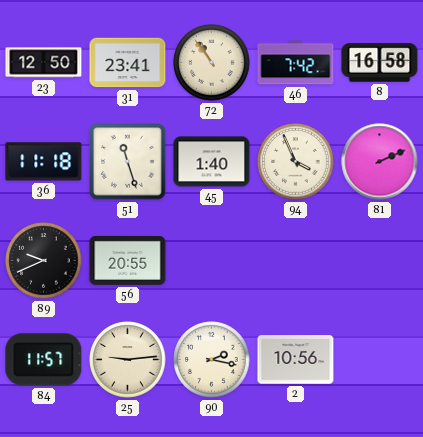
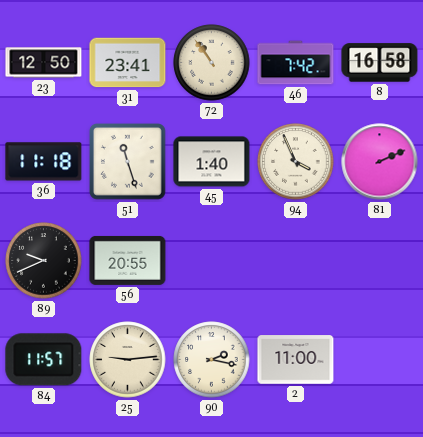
2: 10:56 -> 11:00 (296, 360)
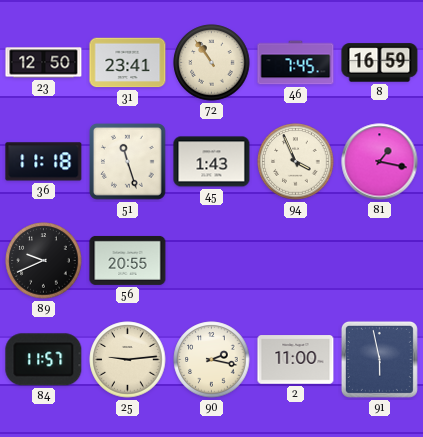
46: 7:42 -> 7:45 (296, 63)
8: 16:58 -> 16:59 (380, 63)
45: 1:40 -> 1:43 (212, 162)
81: 2:11 -> 1:17 (380, 162)
91: none -> 5:58 (379, 359)
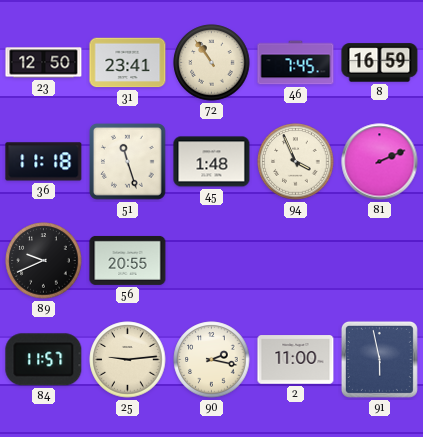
45: 1:43 -> 1:48 (212, 162)
81: 1:17 -> 2:11 (380, 162)
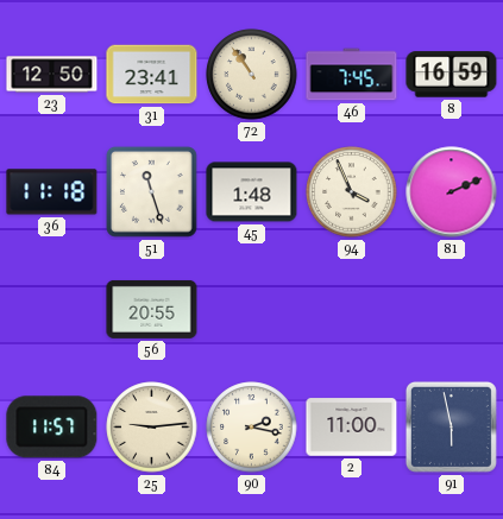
89: 9:41 -> none (44, 261)
